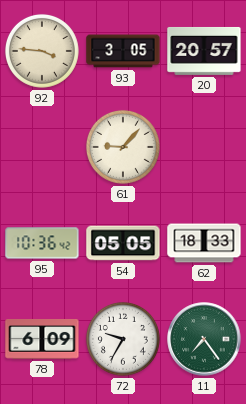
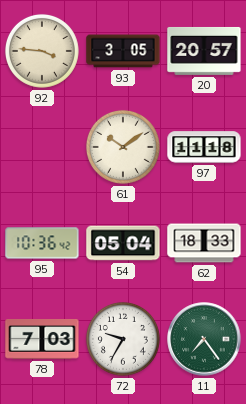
61: 9:07 -> 10:09 (123, 147)
97: none -> 11:18 (204, 147)
54: 05:05 -> 05:04 (123, 243)
78: 6:09 -> 7:03 (42, 339)
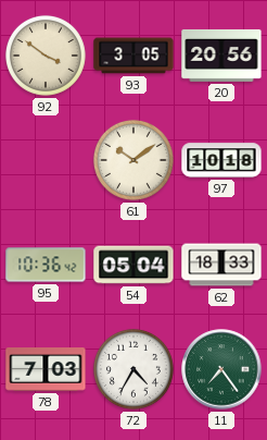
92: 3:46 -> 3:51 (46, 56)
20: 20:57 -> 20:56 (221, 56)
97: 11:18 -> 10:18 (221, 160)
72: 9:35 -> 4:35 (133, 369)
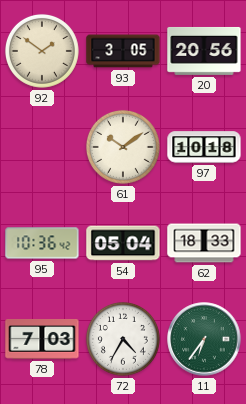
92: 3:51 -> 1:51 (42, 51)
11: 7:24 -> 6:36 (204, 339)
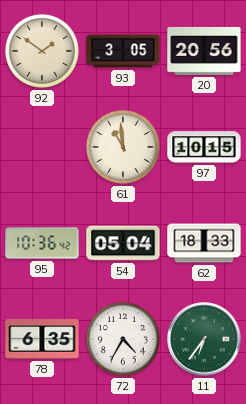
61: 10:09 -> 10:59 (123, 147)
97: 10:18 -> 10:15 (204, 147)
78: 7:03 -> 6:35 (42, 339)
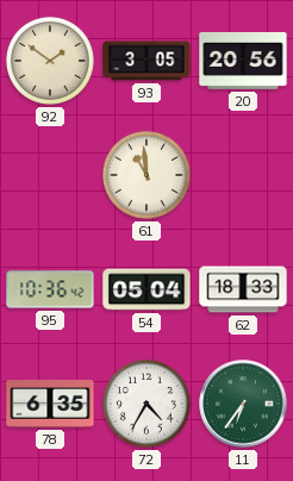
97: 10:15 -> none (204, 147)
